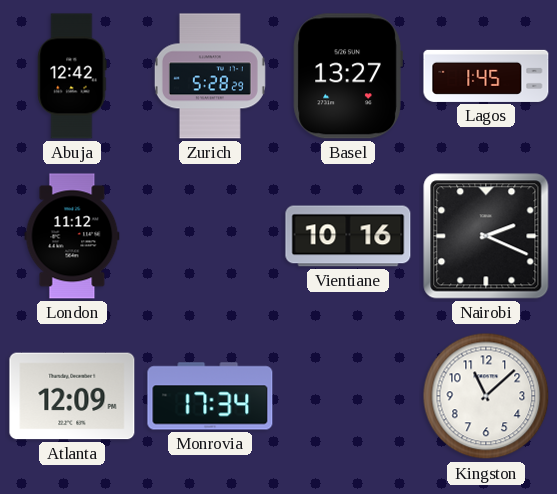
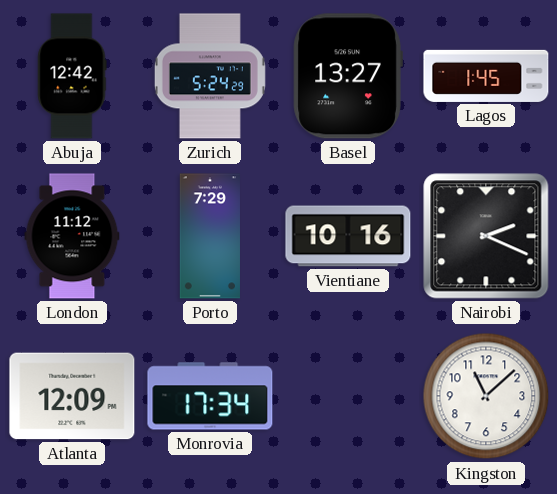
Zurich: 5:28 -> 5:24 (210, 76)
Porto: none -> 7:29 (210, 236)
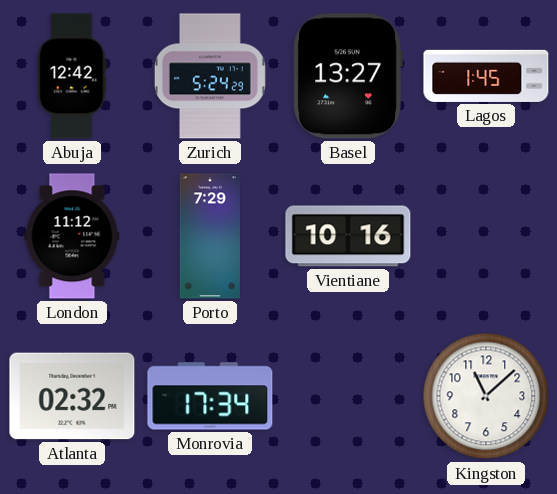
Nairobi: 2:19 -> none (486, 236)
Atlanta: 12:09 -> 02:32 (72, 396)
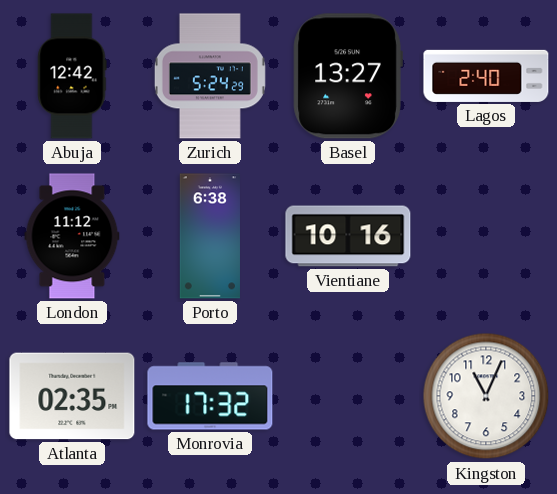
Lagos: 1:45 -> 2:40 (486, 76)
Porto: 7:29 -> 6:38 (210, 236)
Atlanta: 02:32 -> 02:35 (72, 396)
Monrovia: 17:34 -> 17:32 (210, 396)
Kingston: 11:08 -> 11:04 (486, 396)
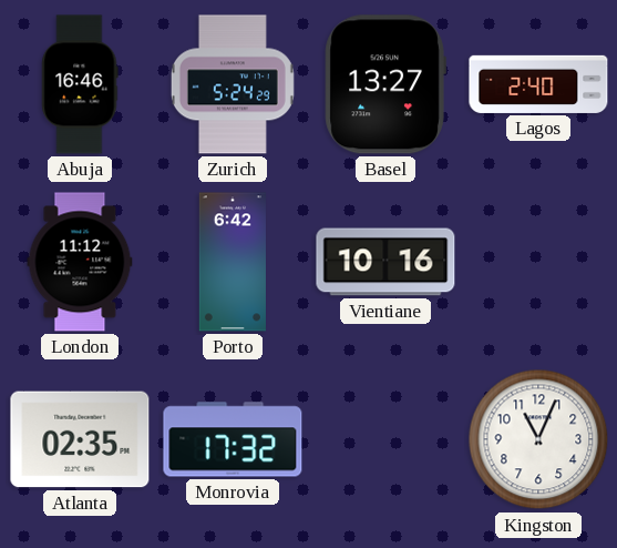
Abuja: 12:42 -> 16:46 (80, 84)
Porto: 6:38 -> 6:42 (233, 262)
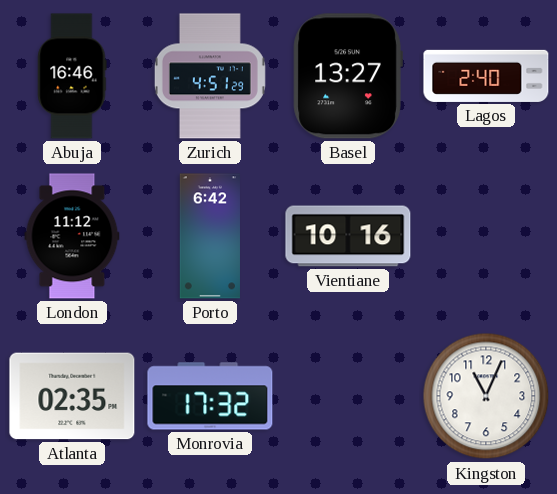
Zurich: 5:24 -> 4:51 (210, 76)
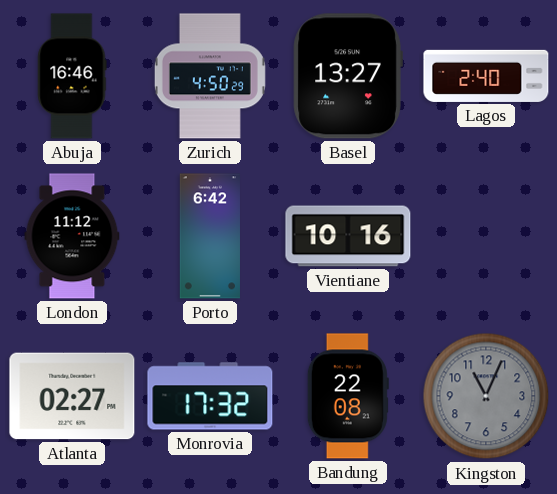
Zurich: 4:51 -> 4:50 (210, 76)
Atlanta: 02:35 -> 02:27 (72, 396)
Bandung: none -> 22:08 (348, 396)
Kingston dial: white -> grey (486, 396)
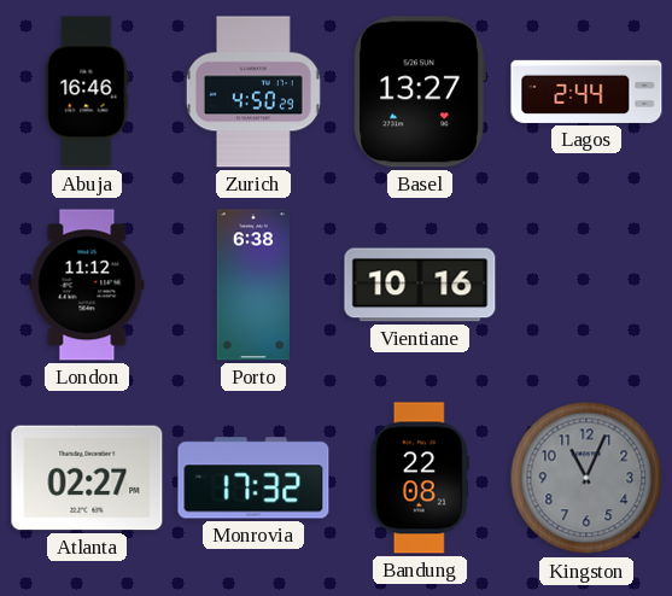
Lagos: 2:40 -> 2:44 (586, 92)
Porto: 6:42 -> 6:38 (253, 285)
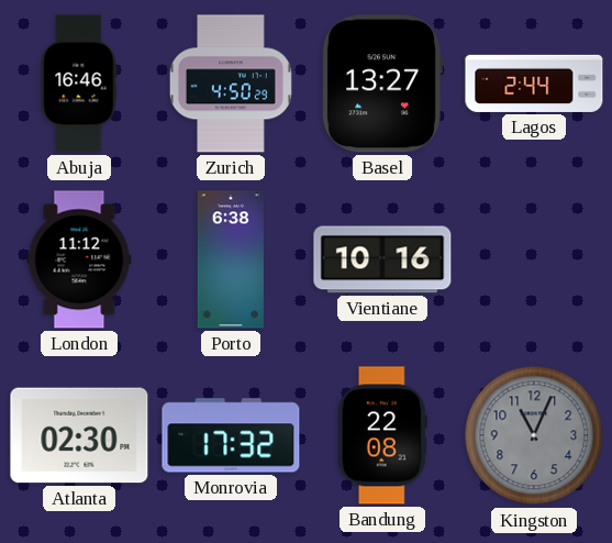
Atlanta: 02:27 -> 02:30 (79, 435)
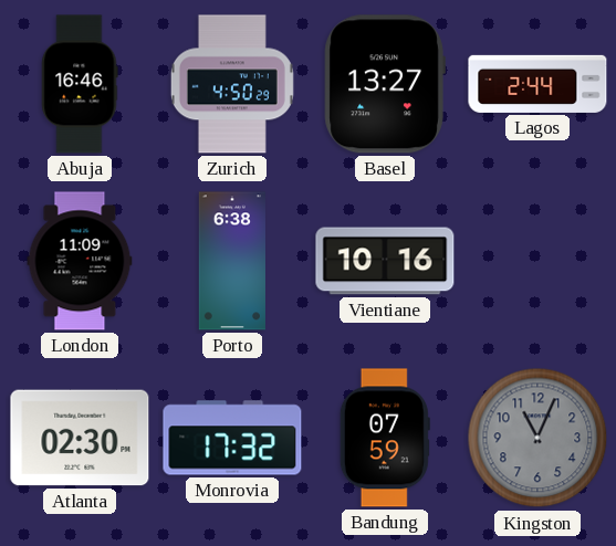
London: 11:12 -> 11:09 (80, 261)
Bandung: 22:08 -> 07:59 (385, 438)
